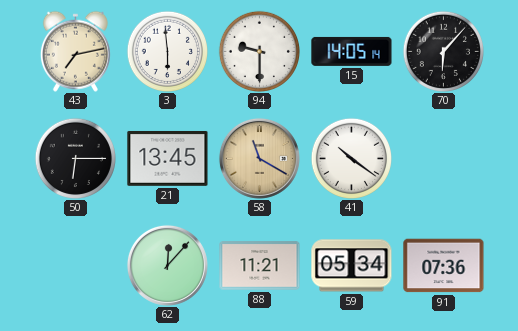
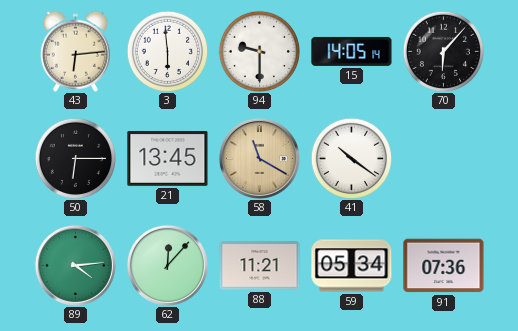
43: 7:13 -> 6:14 (75, 51)
89: none -> 4:14 (75, 265)
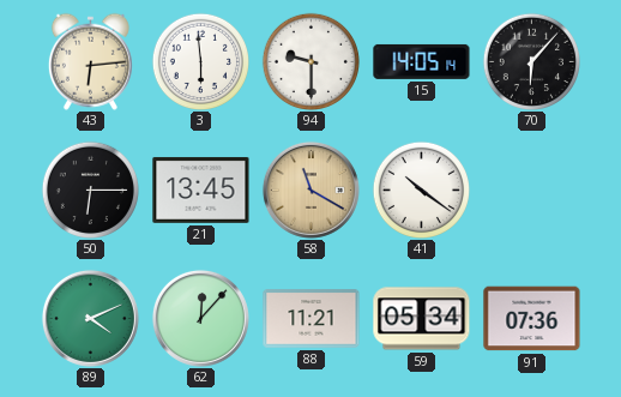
89: 4:14 -> 4:11 (90, 318)
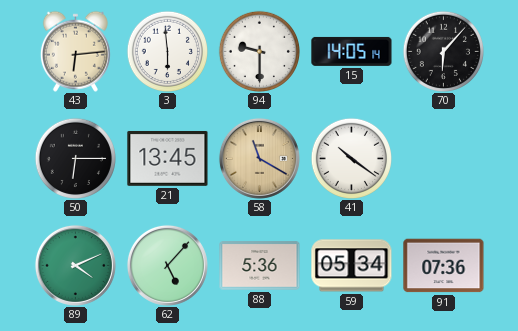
62: 12:07 -> 5:07 (167, 265)
88: 11:21 -> 5:36 (260, 266)
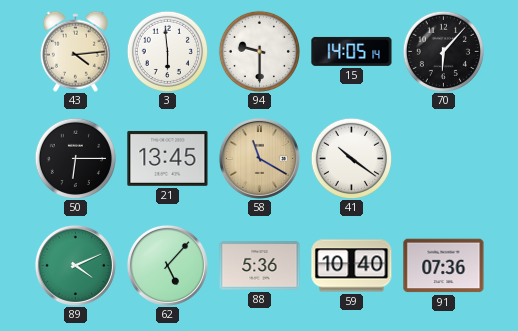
43: 6:14 -> 4:14 (75, 51)
59: 05:34 -> 10:40 (352, 266)
